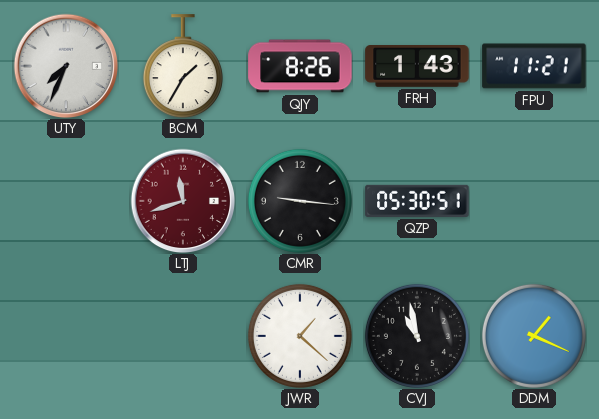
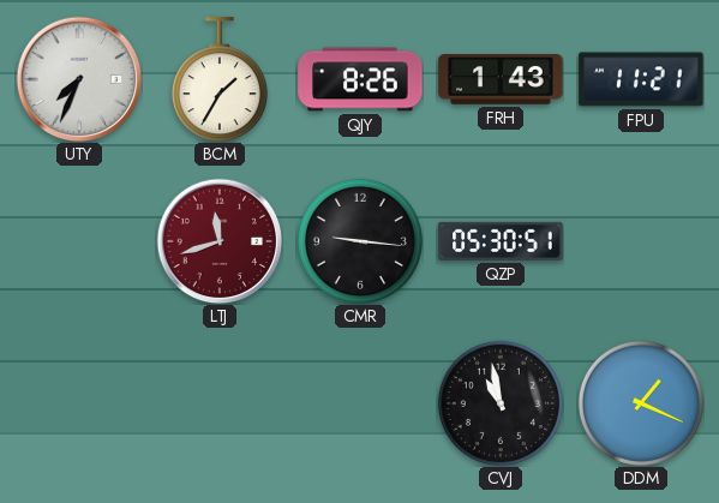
JWR: 1:22 -> none (300, 336)
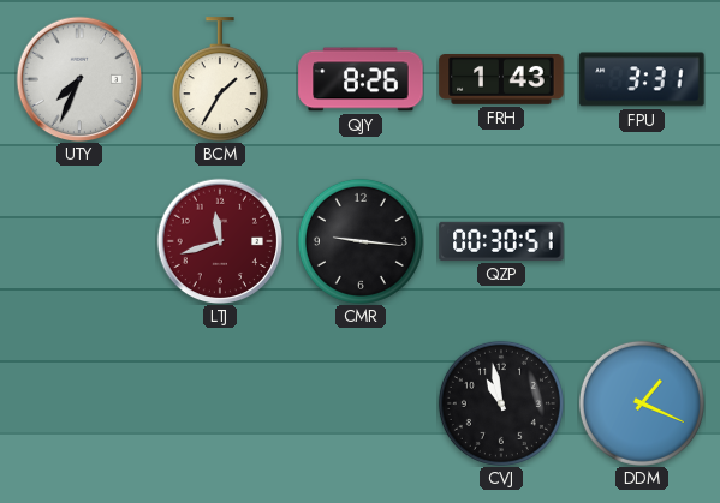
FPU: 11:21 -> 3:31 (642, 79)
QZP: 05:30 -> 00:30 (501, 241)
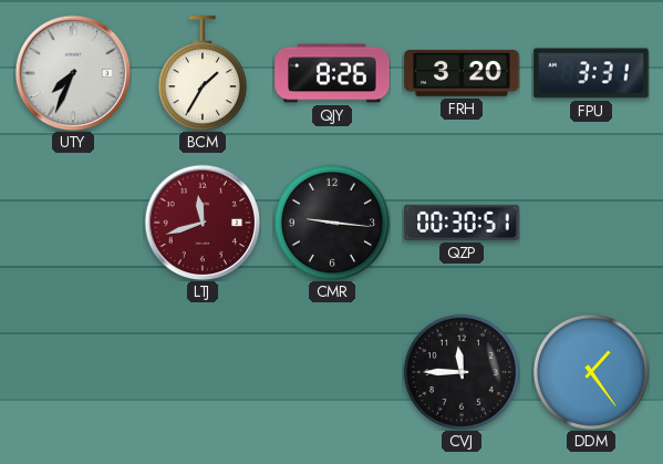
FRH: 1:43 -> 3:20 (462, 74)
CVJ: 10:58 -> 11:45 (462, 372)
DDM: 1:19 -> 1:24 (591, 372)
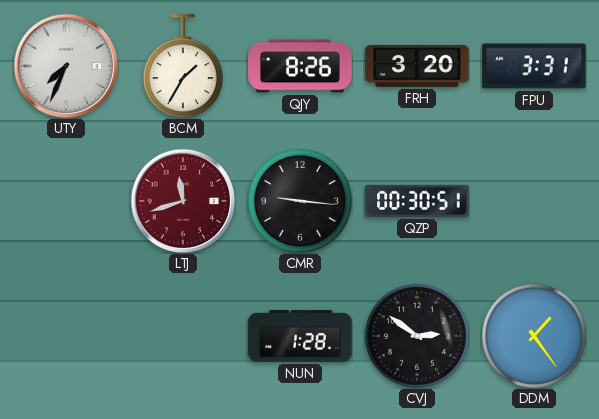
NUN: none -> 1:28 (300, 336)
CVJ: 11:45 -> 2:51 (417, 336)
